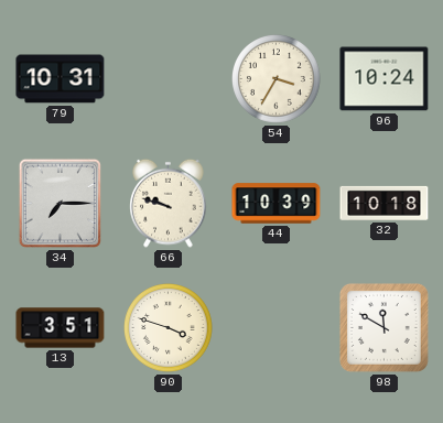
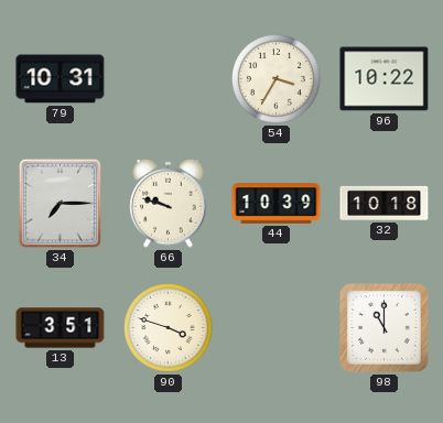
96: 10:24 -> 10:22 (385, 79)
98: 11:50 -> 11:00 (383, 327)
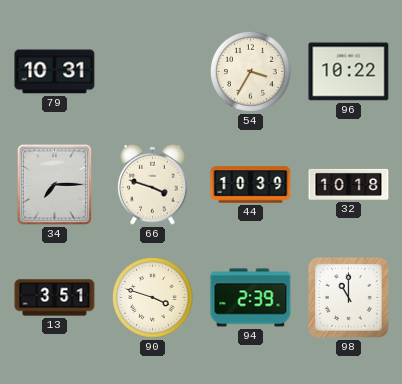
66: 9:48 -> 3:48 (153, 184)
94: none -> 2:39 (251, 298)
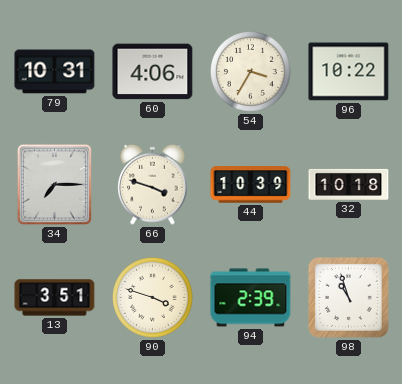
60: none -> 4:06 (153, 72)
98: 11:00 -> 10:57 (348, 297)
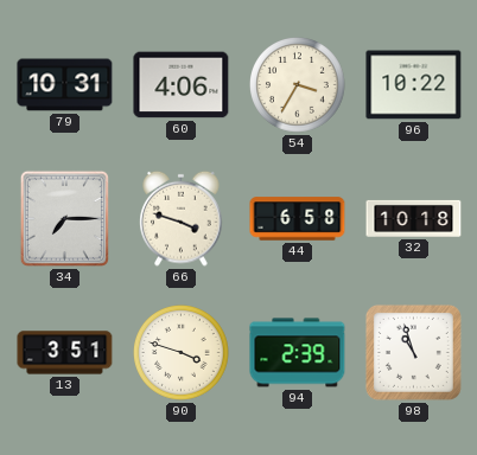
44: 10:39 -> 6:58 (298, 219)
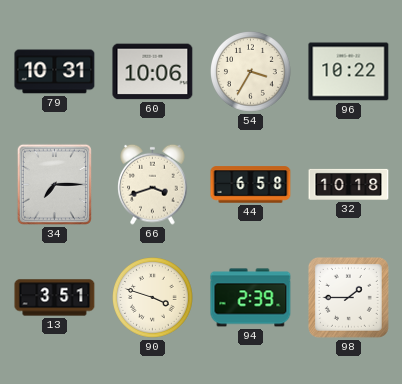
60: 4:06 -> 10:06 (153, 72)
66: 3:48 -> 3:42 (153, 184)
98: 10:57 -> 1:45 (348, 297)
